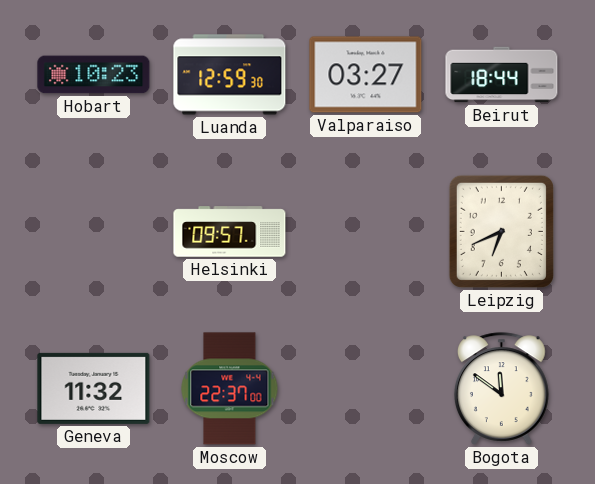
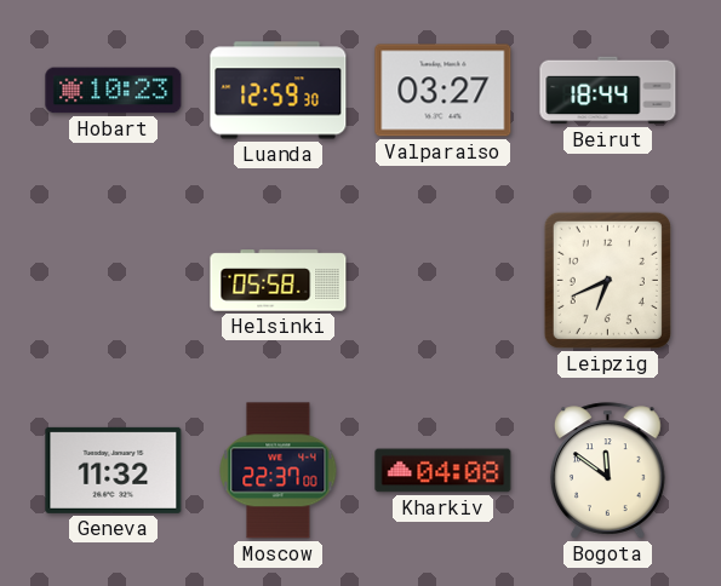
Helsinki: 09:57 -> 05:58 (279, 281)
Kharkiv: none -> 04:08 (444, 471)
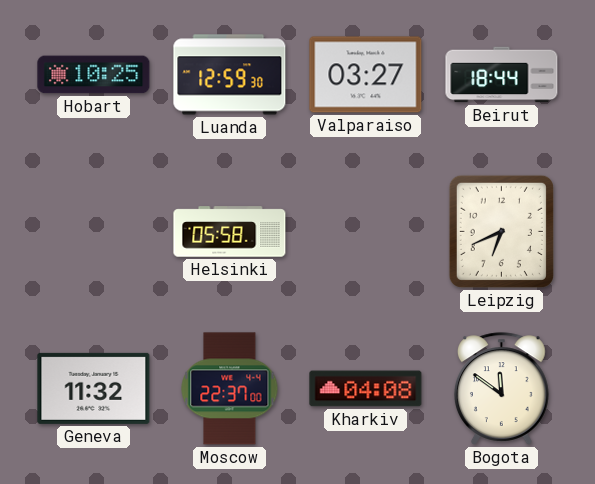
Hobart: 10:23 -> 10:25 (94, 75)
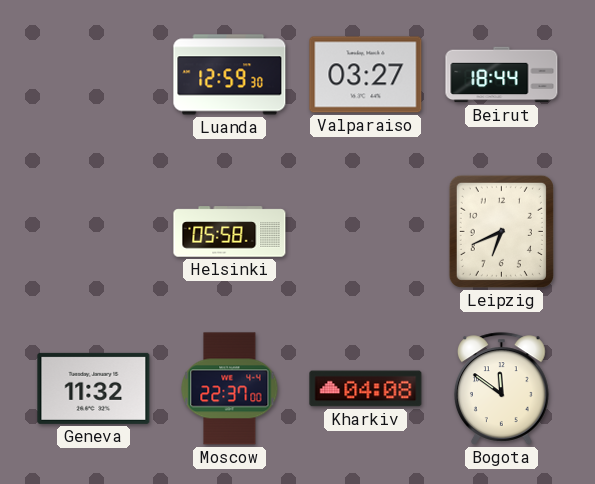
Hobart: 10:25 -> none (94, 75)
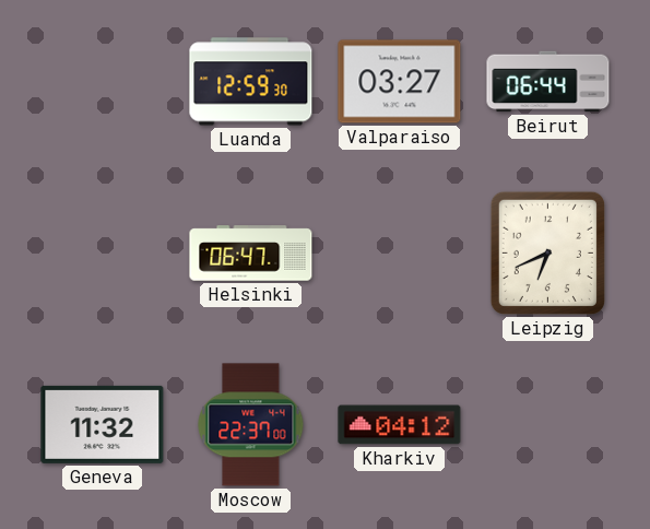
Beirut: 18:44 -> 06:44 (548, 82)
Helsinki: 05:58 -> 06:47 (251, 254)
Kharkiv: 04:08 -> 04:12 (400, 425)
Bogota: 11:51 -> none (501, 389)
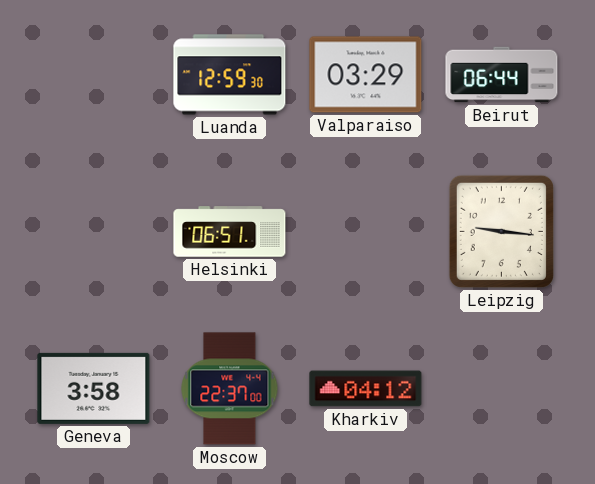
Valparaiso: 03:27 -> 03:29 (366, 75)
Helsinki: 06:47 -> 06:51 (230, 232)
Leipzig: 6:41 -> 9:16 (501, 231)
Geneva: 11:32 -> 3:58 (94, 388)
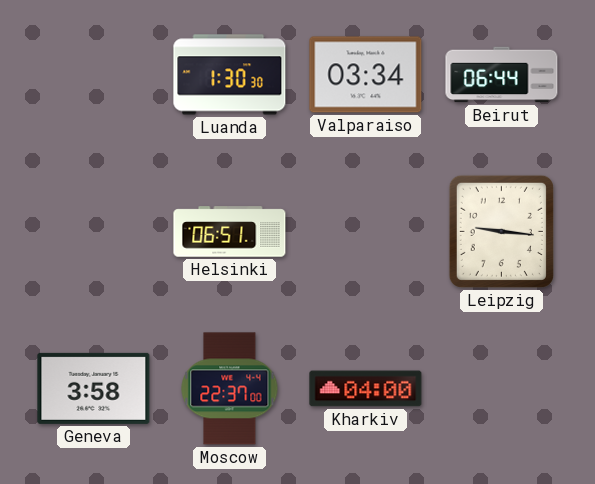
Luanda: 12:59 -> 1:30 (230, 75)
Valparaiso: 03:29 -> 03:34 (366, 75)
Kharkiv: 04:12 -> 04:00 (366, 389)
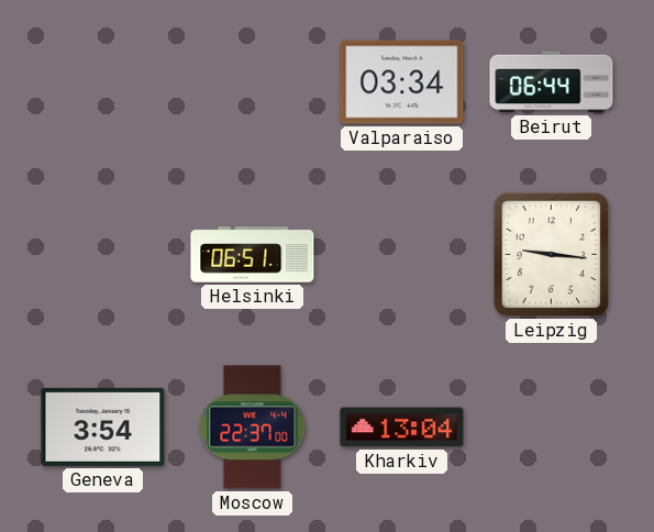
Luanda: 1:30 -> none (230, 75)
Geneva: 3:58 -> 3:54 (103, 426)
Kharkiv: 04:00 -> 13:04 (402, 428)
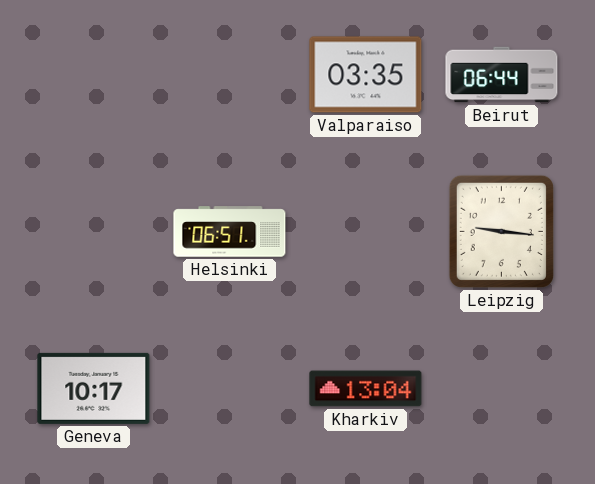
Valparaiso: 03:34 -> 03:35 (366, 75)
Geneva: 3:54 -> 10:17 (94, 388)
Moscow: 22:37 -> none (253, 428)
